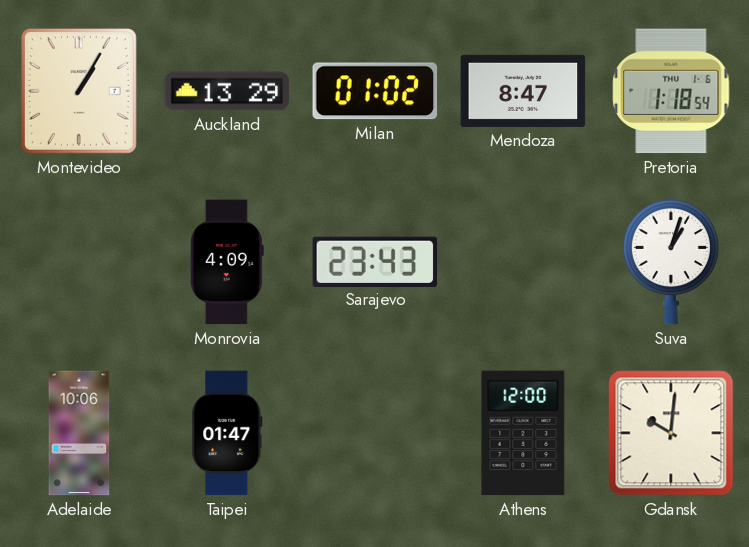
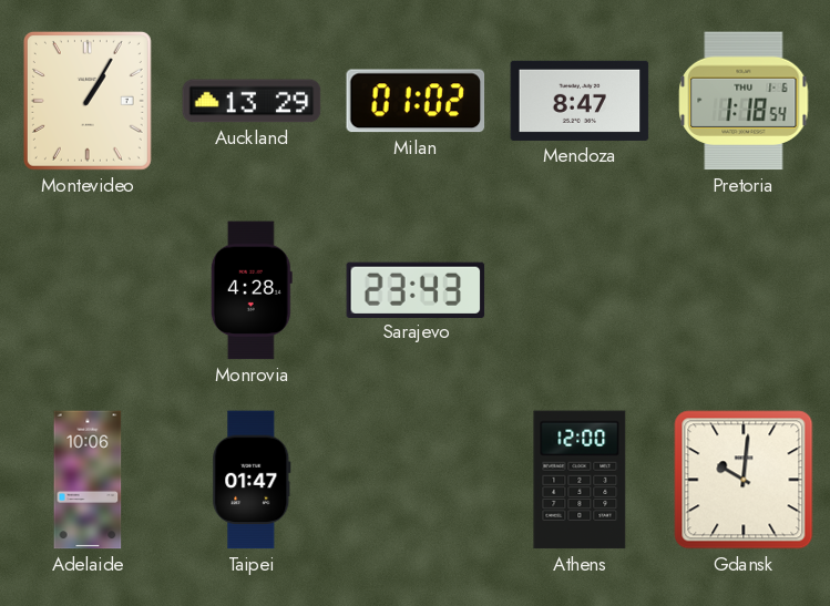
Monrovia: 4:09 -> 4:28 (252, 290)
Suva: 1:03 -> none (671, 262)
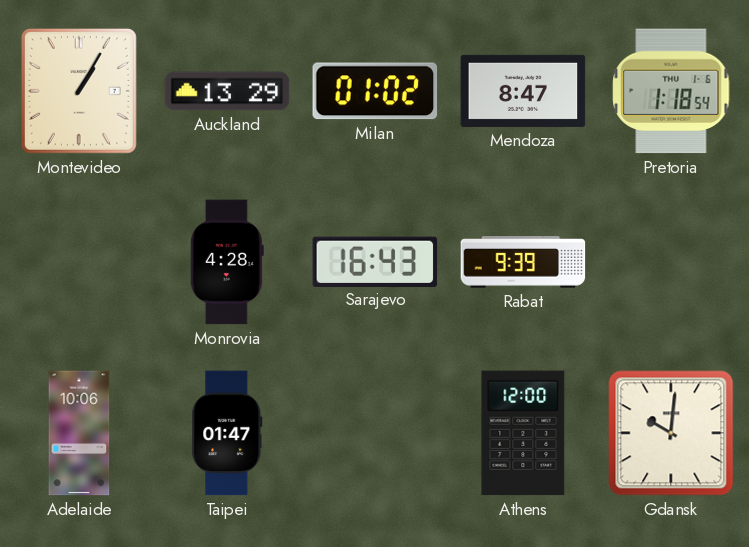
Sarajevo: 23:43 -> 16:43 (375, 261)
Rabat: none -> 9:39 (523, 262)
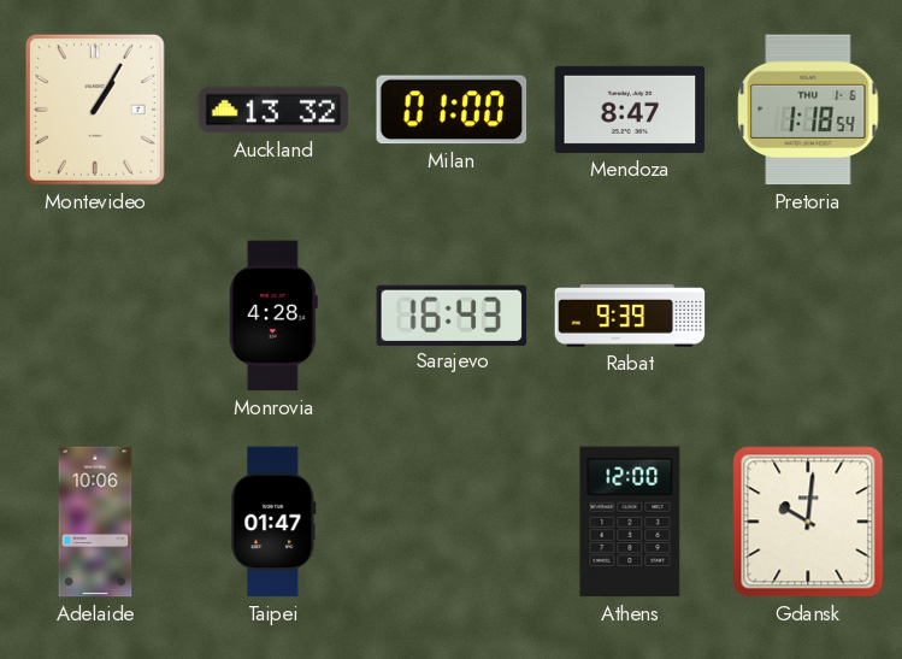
Auckland: 13:29 -> 13:32 (273, 110)
Milan: 01:02 -> 01:00 (452, 110)
